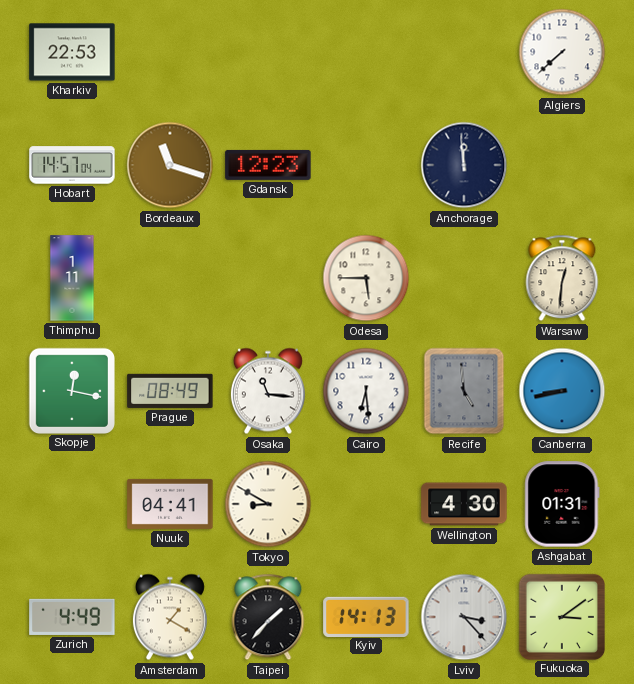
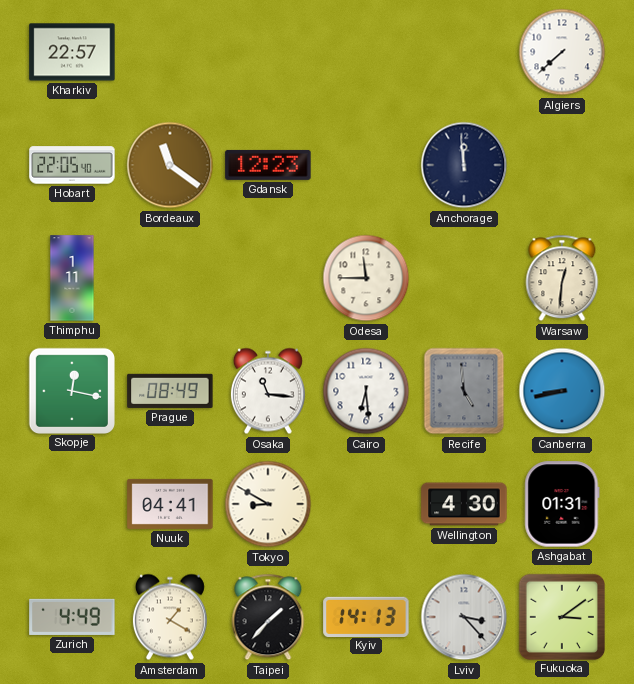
Kharkiv: 22:53 -> 22:57 (72, 52)
Hobart: 14:57 -> 22:05 (72, 165)
Bordeaux: 11:18 -> 11:21 (170, 165)
Odesa: 5:45 -> 11:45 (366, 278)
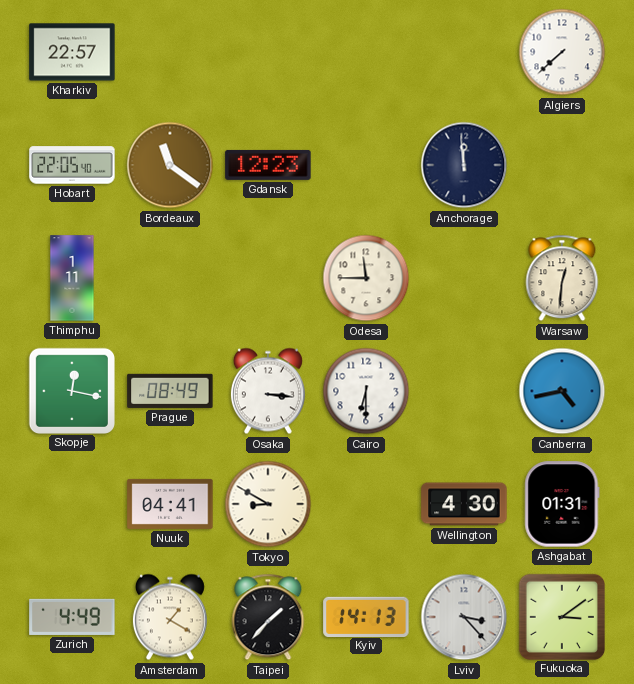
Osaka: 11:16 -> 3:16 (268, 391)
Cairo: 6:29 -> 6:30 (366, 391)
Recife: 4:59 -> none (464, 391)
Canberra: 8:43 -> 4:43 (562, 391)
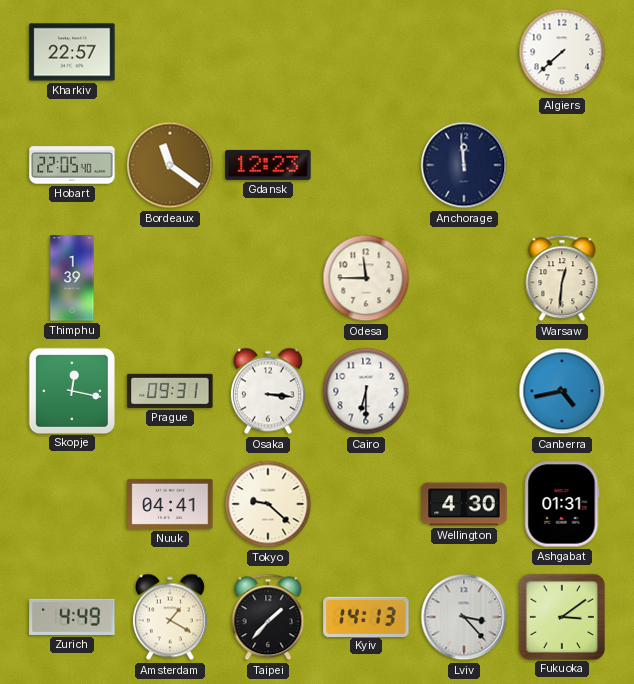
Thimphu: 1:11 -> 1:39 (72, 278)
Prague: 08:49 -> 09:31 (170, 391)
Tokyo: 8:50 -> 9:22 (268, 504)
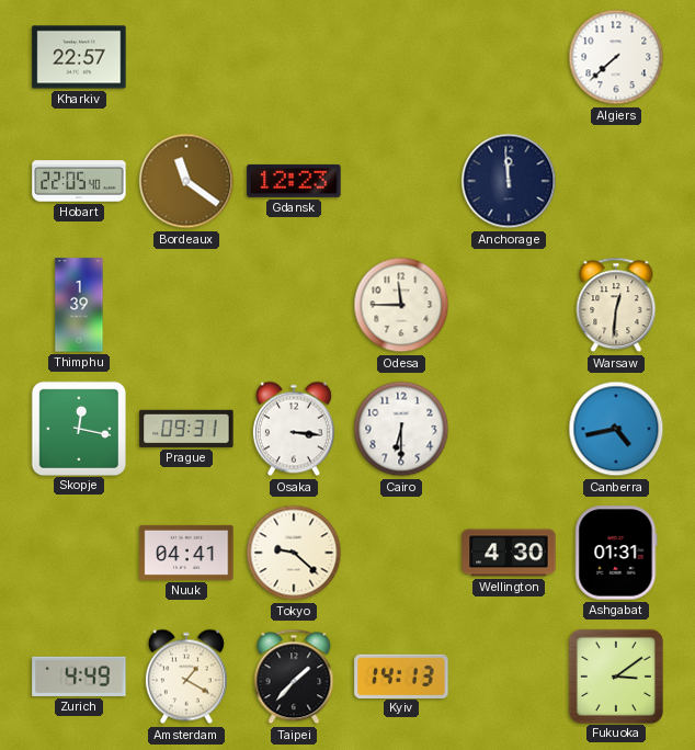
Lviv: 3:23 -> none (464, 617)
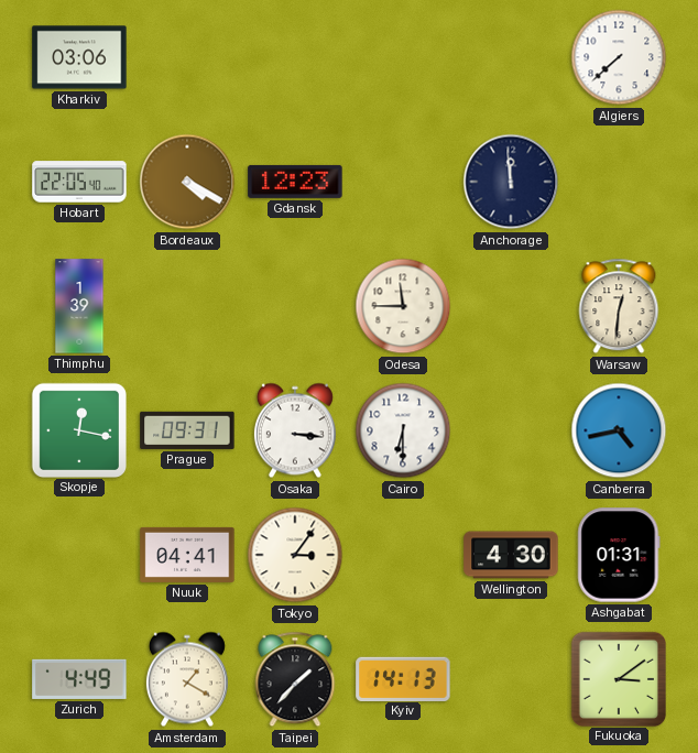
Kharkiv: 22:57 -> 03:06 (79, 57)
Bordeaux: 11:21 -> 4:20 (187, 182)
Tokyo: 9:22 -> 3:06 (295, 555)
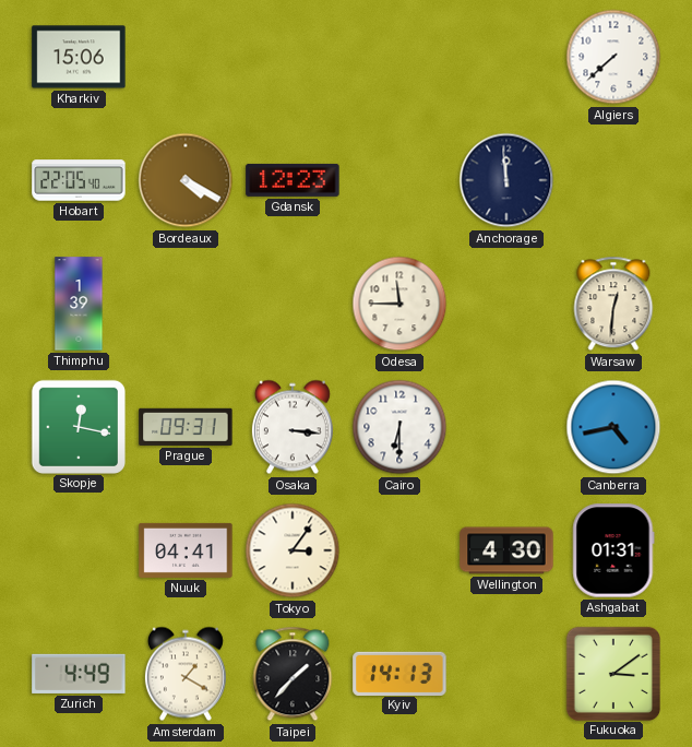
Kharkiv: 03:06 -> 15:06 (79, 57)
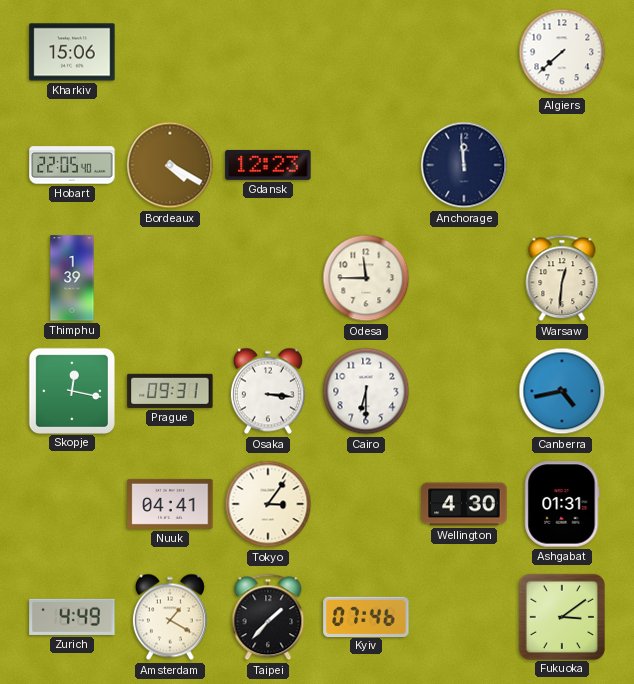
Kyiv: 14:13 -> 07:46 (366, 616)
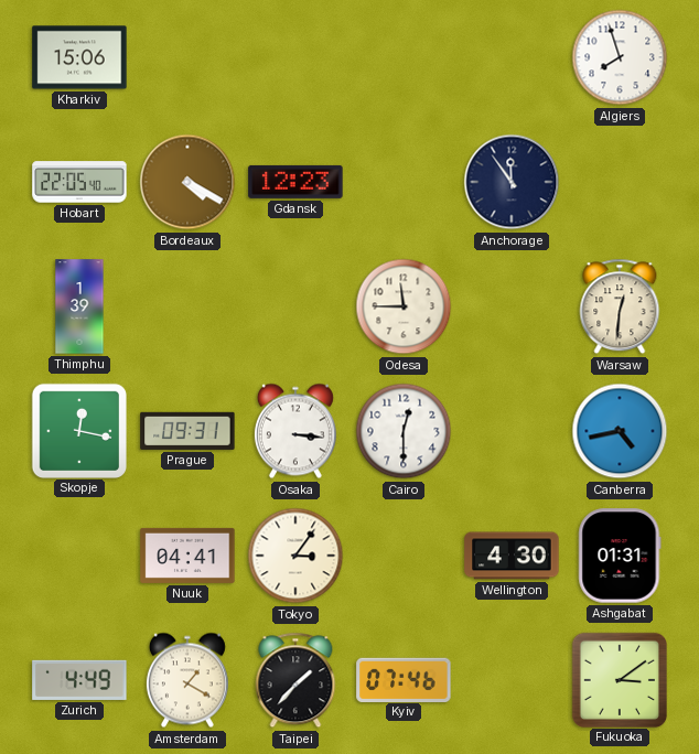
Algiers: 7:38 -> 7:57 (620, 57)
Anchorage: 11:59 -> 11:54 (512, 182)
Cairo: 6:30 -> 12:30 (404, 431)
